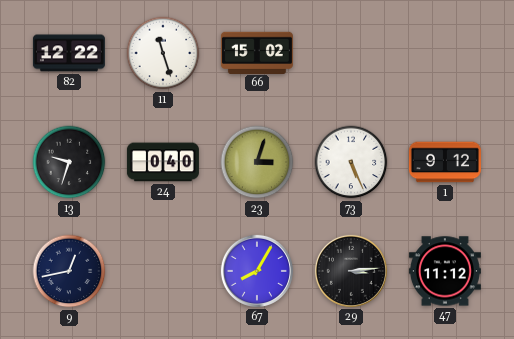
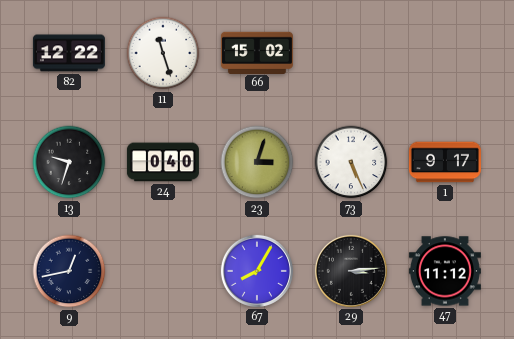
1: 9:12 -> 9:17 (445, 162)
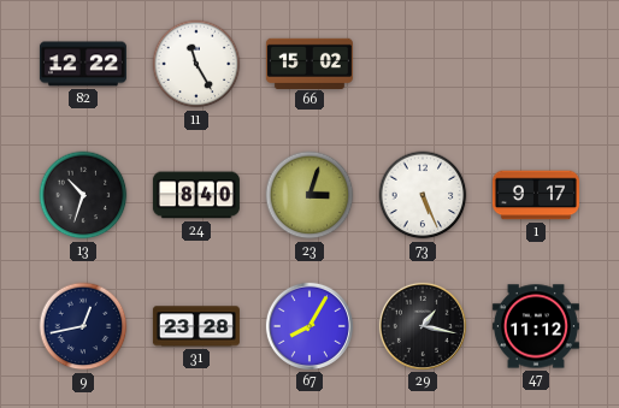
11: 11:27 -> 11:25 (196, 64)
13: 9:33 -> 10:33 (83, 195)
24: 0:40 -> 8:40 (196, 195)
31: none -> 23:28 (196, 326)
29: 3:14 -> 1:17 (423, 326)
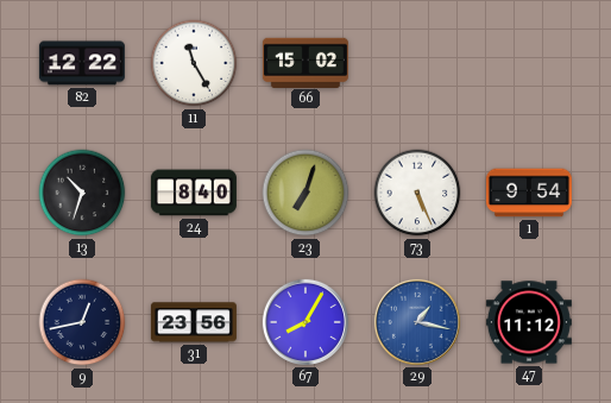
23: 3:03 -> 7:03 (305, 193)
1: 9:17 -> 9:54 (529, 193)
31: 23:28 -> 23:56 (194, 322)
29 dial: black -> blue (417, 322)
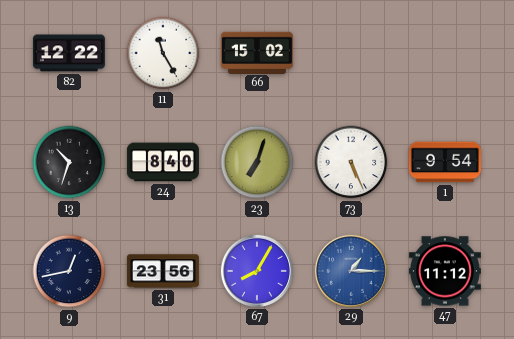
29: 1:17 -> 1:15 (351, 271)
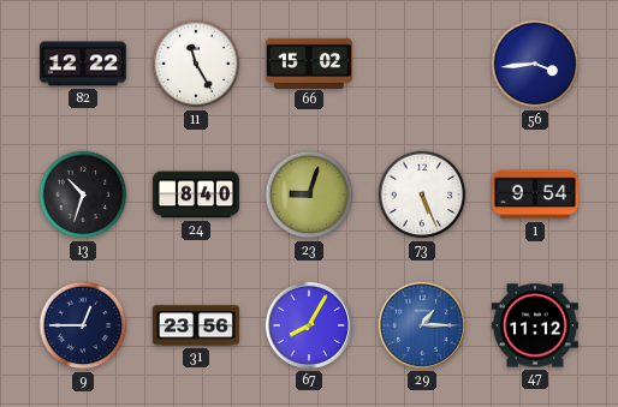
56: none -> 3:44 (535, 64)
23: 7:03 -> 9:03 (309, 194)
9: 12:43 -> 12:45 (83, 325)
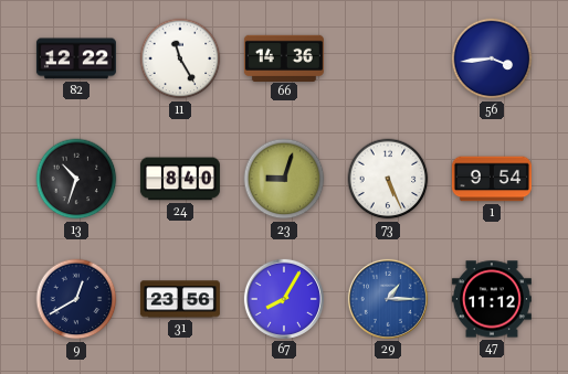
66: 15:02 -> 14:36 (284, 57)
9: 12:45 -> 12:40 (76, 299)
